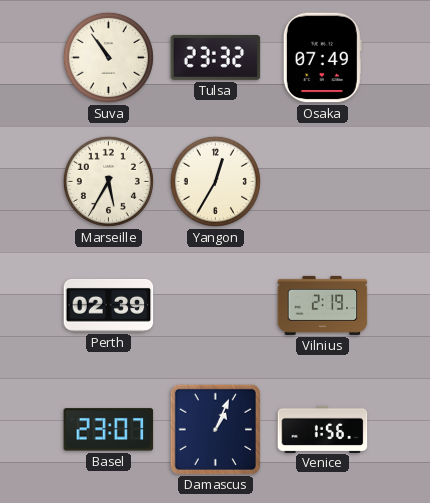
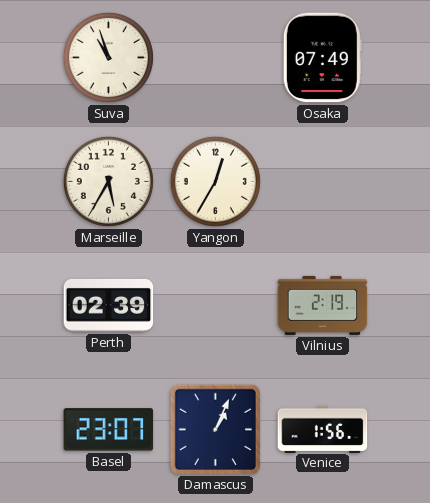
Suva: 10:54 -> 10:57 (108, 57)
Tulsa: 23:32 -> none (216, 57)
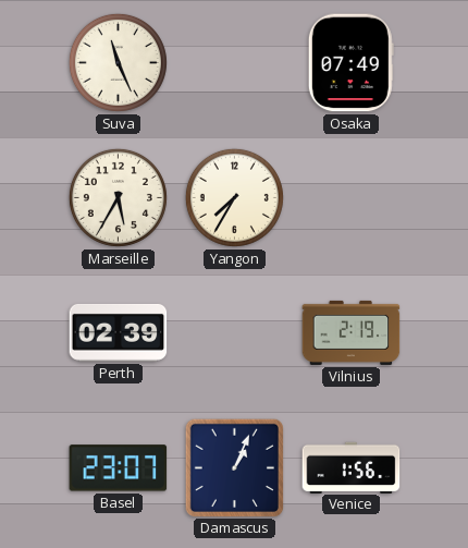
Suva: 10:57 -> 11:26 (118, 62)
Yangon: 12:35 -> 7:35 (234, 197)
